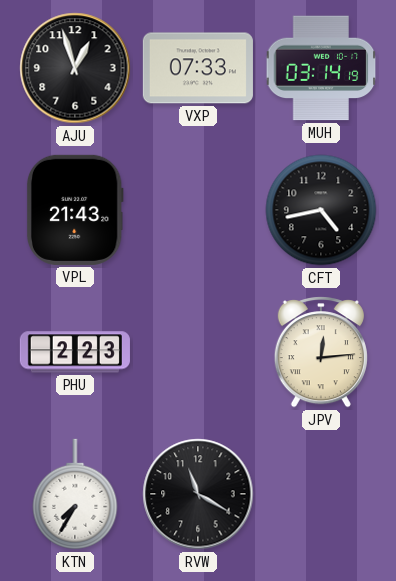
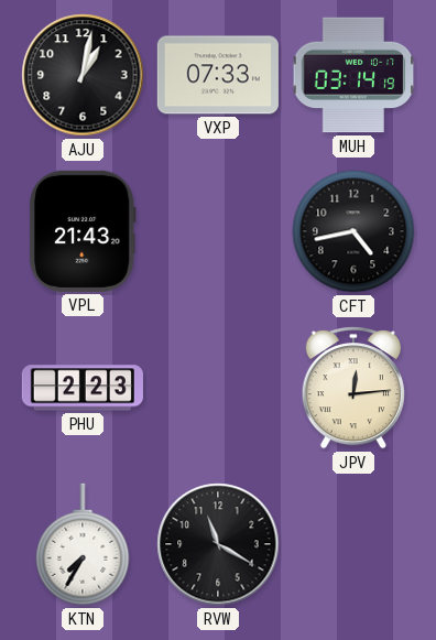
AJU: 12:57 -> 1:02 (83, 75)
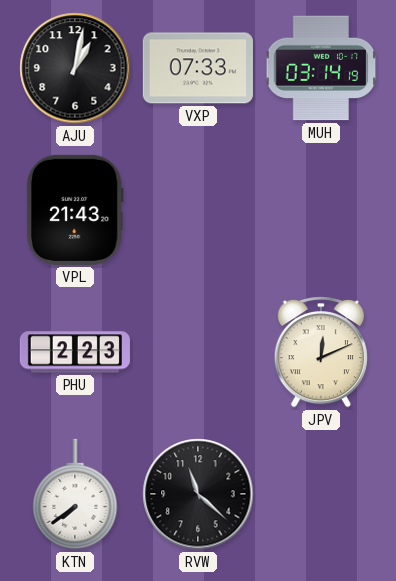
CFT: 4:43 -> none (353, 231)
JPV: 12:14 -> 12:11 (321, 352)
KTN: 7:35 -> 7:39 (75, 494)
RVW: 11:20 -> 11:22 (198, 494)
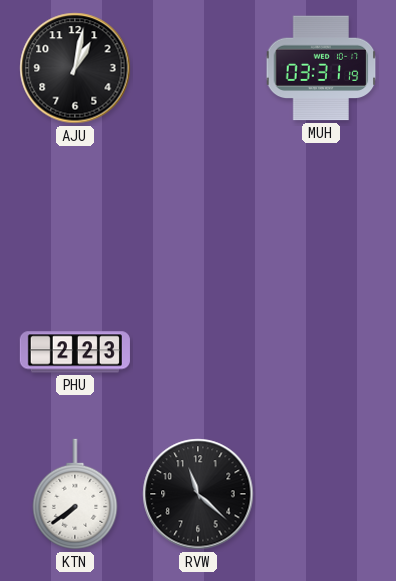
VXP: 07:33 -> none (198, 68)
MUH: 03:14 -> 03:31 (321, 68)
VPL: 21:43 -> none (75, 210)
JPV: 12:11 -> none (321, 352)
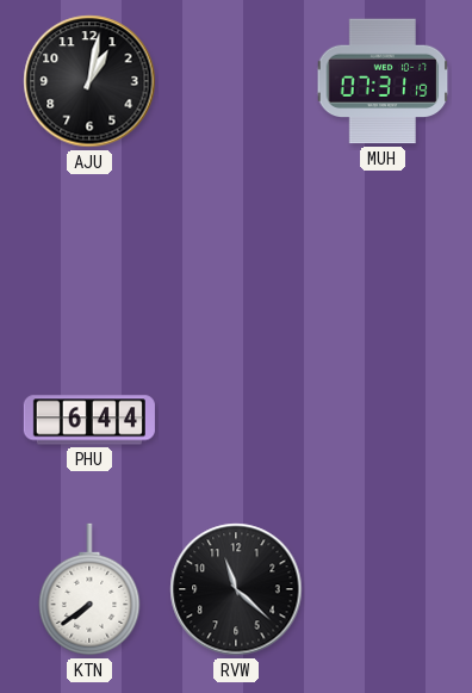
MUH: 03:31 -> 07:31 (383, 81)
PHU: 2:23 -> 6:44 (89, 420)
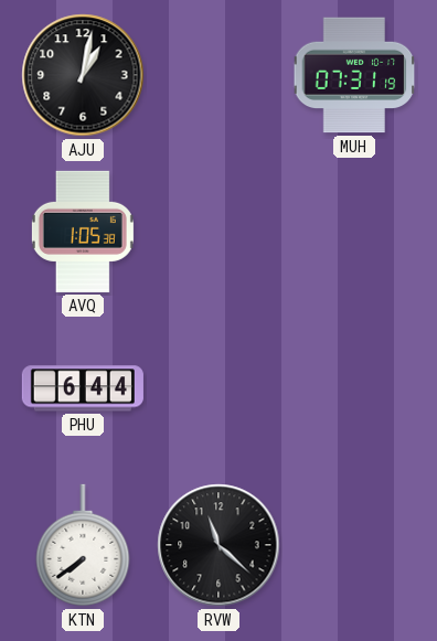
AVQ: none -> 1:05 (83, 232)
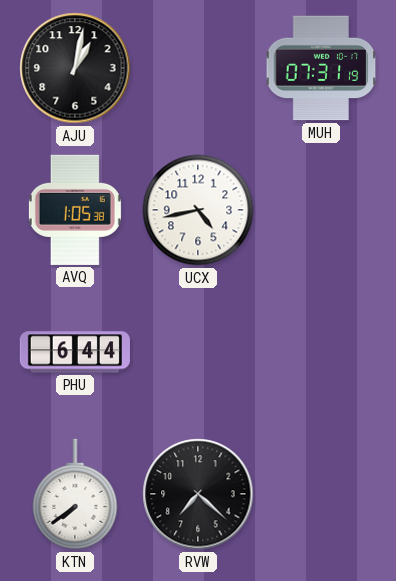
UCX: none -> 4:43 (198, 210)
RVW: 11:22 -> 7:22 (198, 494)
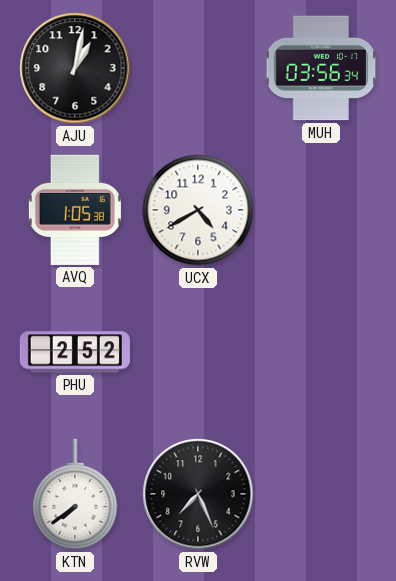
MUH: 07:31 -> 03:56 (321, 68)
UCX: 4:43 -> 4:40 (198, 210)
PHU: 6:44 -> 2:52 (75, 352)
RVW: 7:22 -> 7:26 (198, 494)
